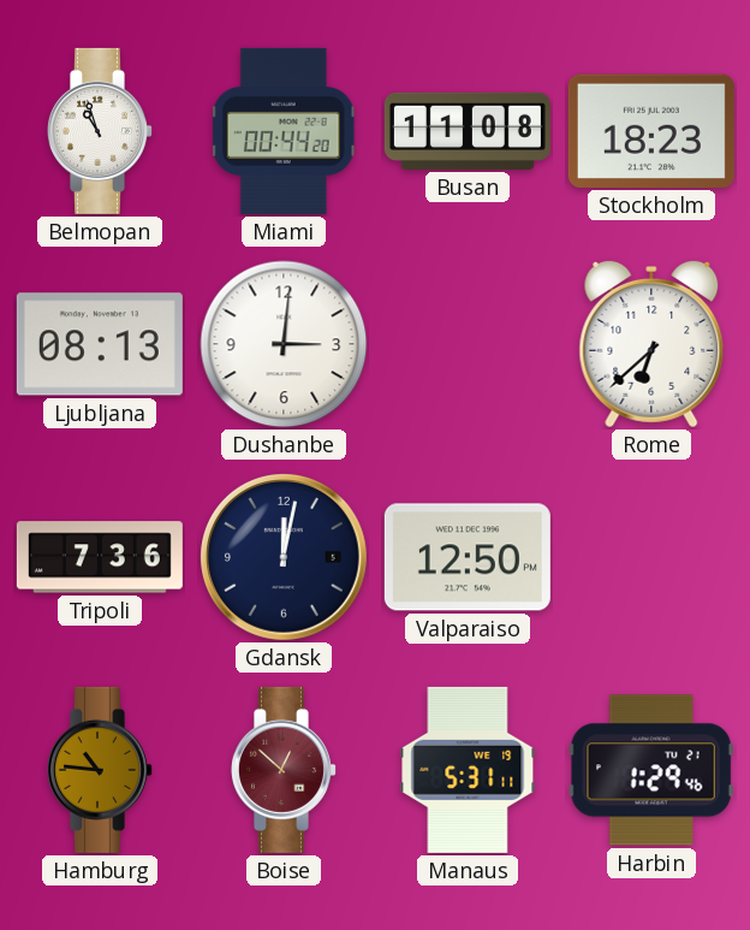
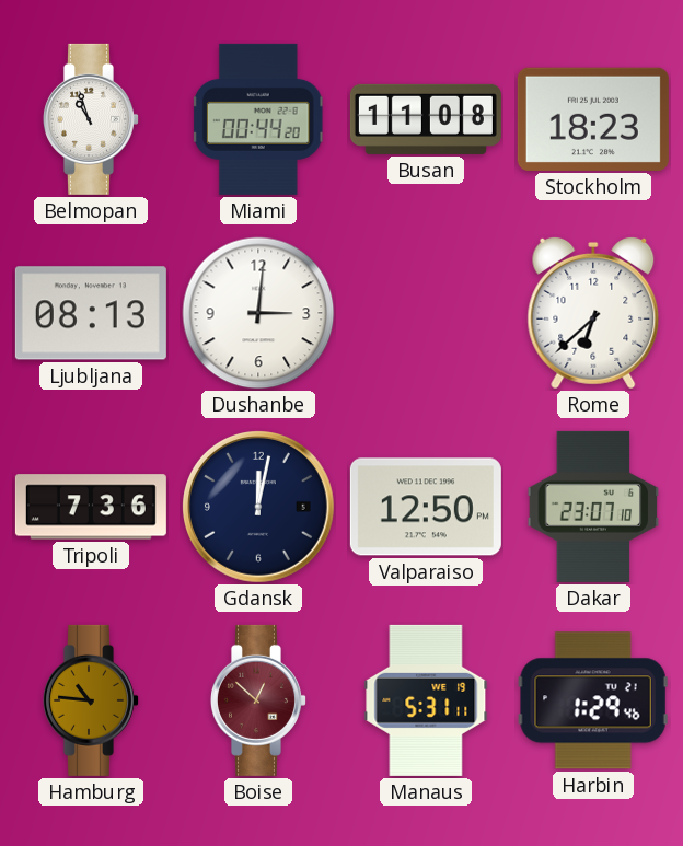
Dakar: none -> 23:07 (593, 507)
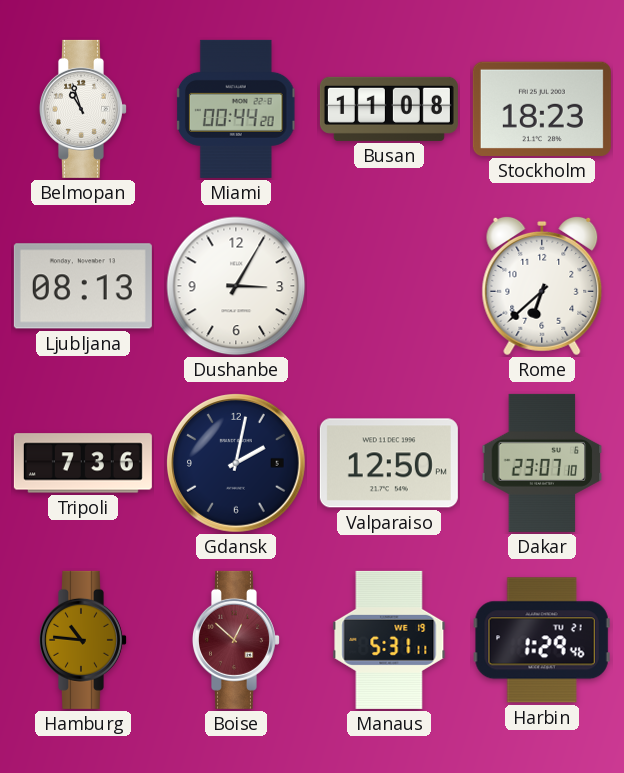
Dushanbe: 3:01 -> 3:05 (236, 286)
Gdansk: 12:02 -> 2:02 (237, 464)
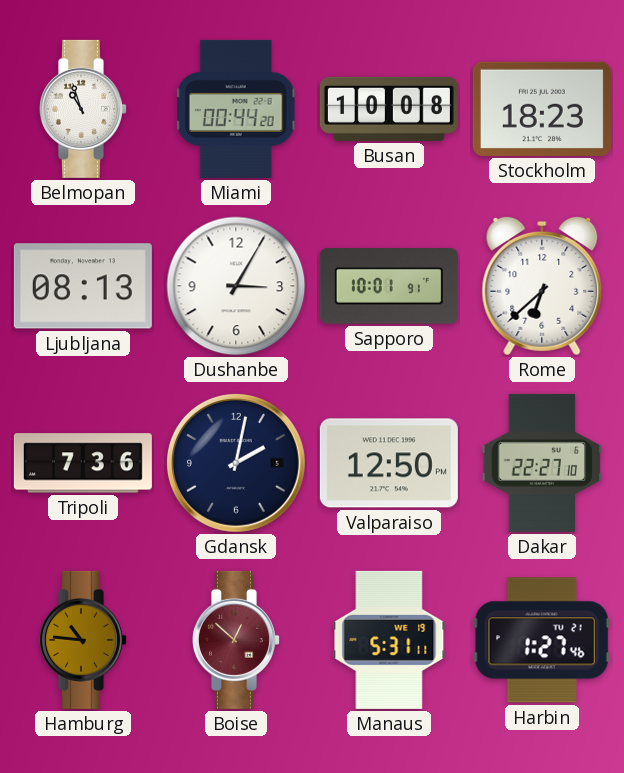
Busan: 11:08 -> 10:08 (389, 109)
Sapporo: none -> 10:01 (389, 287)
Dakar: 23:07 -> 22:27 (542, 463)
Harbin: 1:29 -> 1:27 (542, 640)
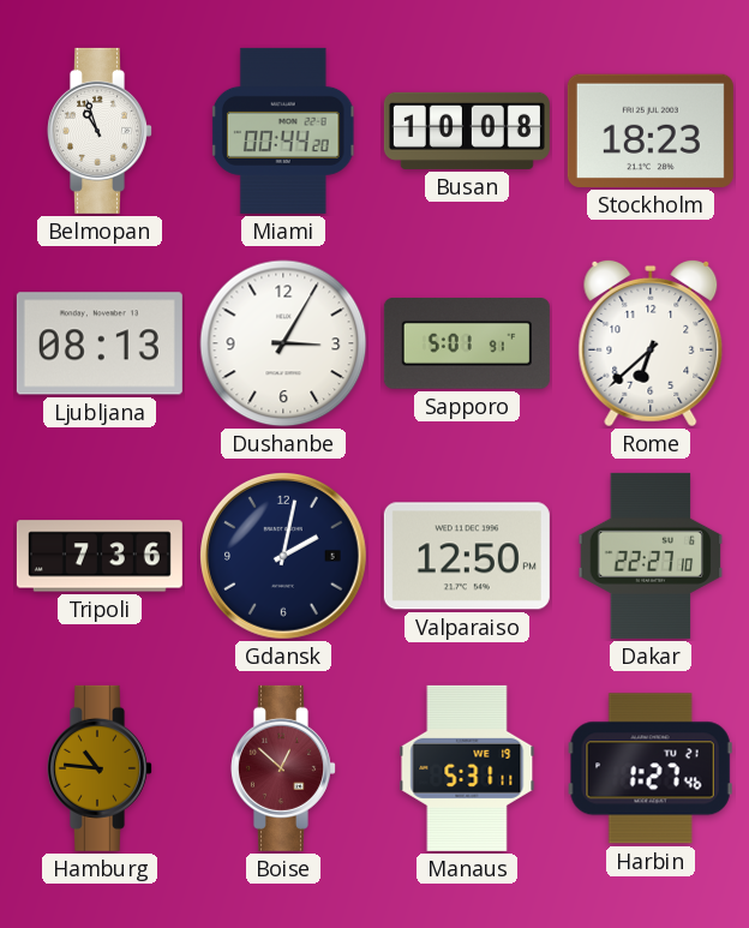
Sapporo: 10:01 -> 5:01 (467, 345)
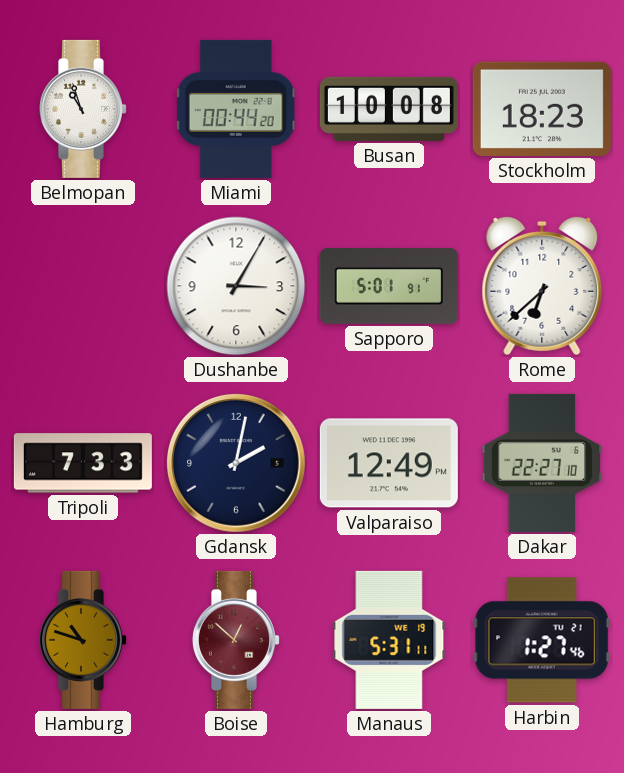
Ljubljana: 08:13 -> none (100, 343)
Tripoli: 7:36 -> 7:33 (83, 463)
Valparaiso: 12:50 -> 12:49 (389, 463)
Hamburg: 10:46 -> 10:48 (83, 640)
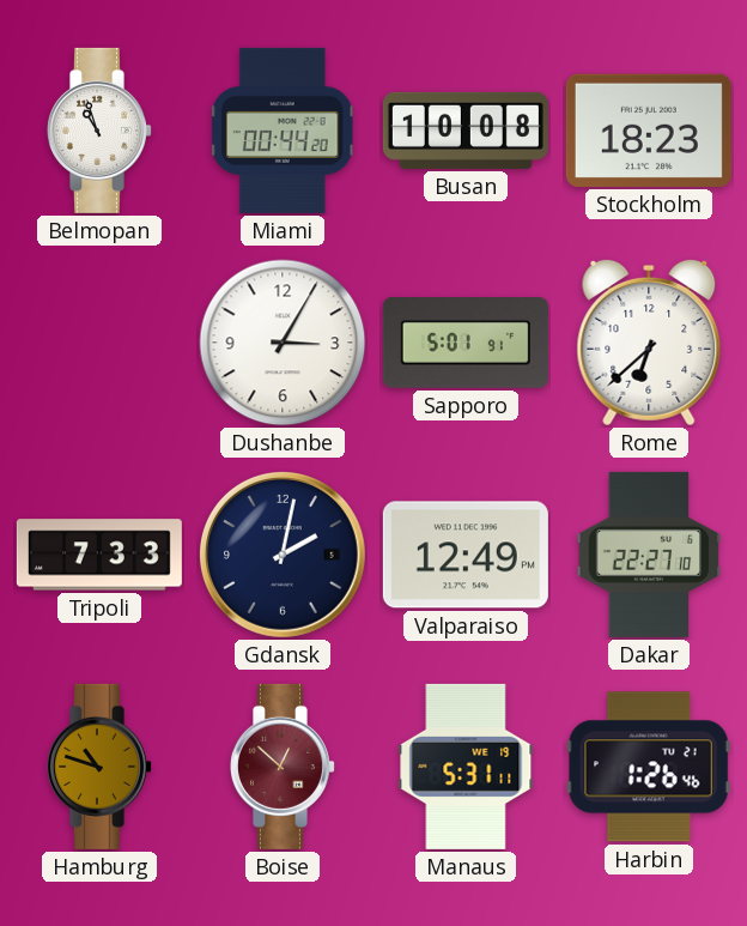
Harbin: 1:27 -> 1:26 (649, 767)
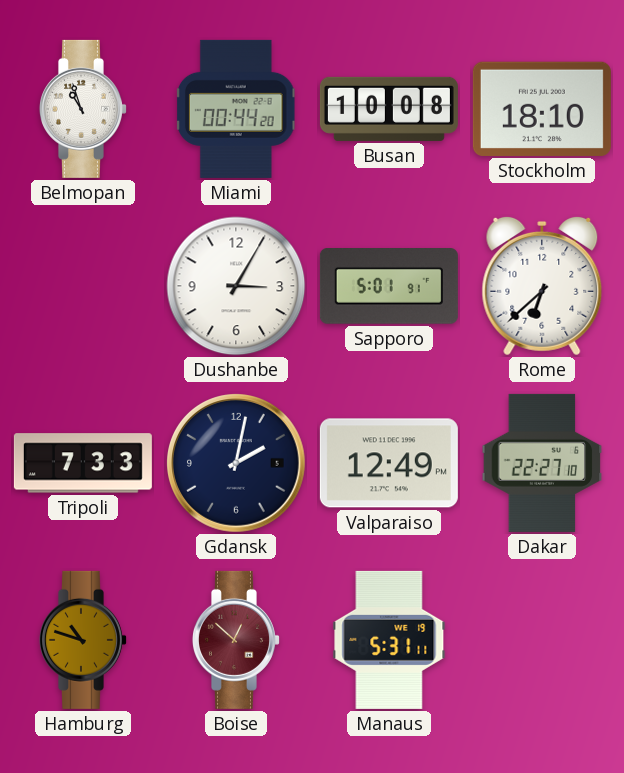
Stockholm: 18:23 -> 18:10 (542, 109)
Harbin: 1:26 -> none (649, 767)
